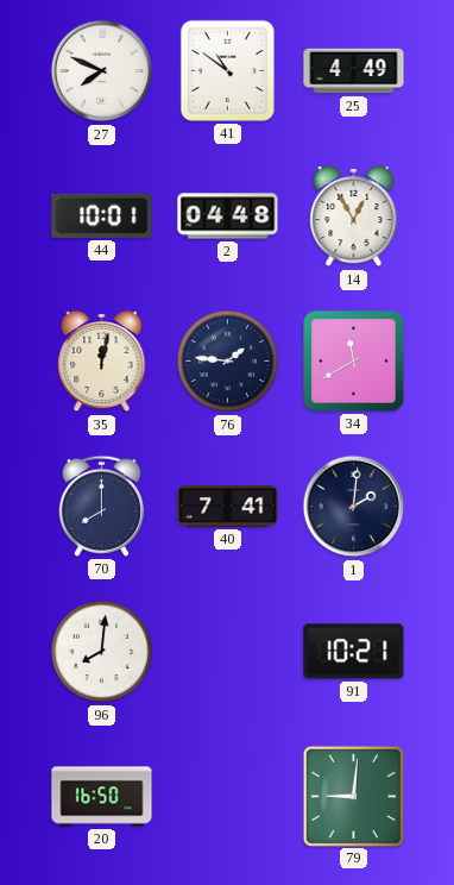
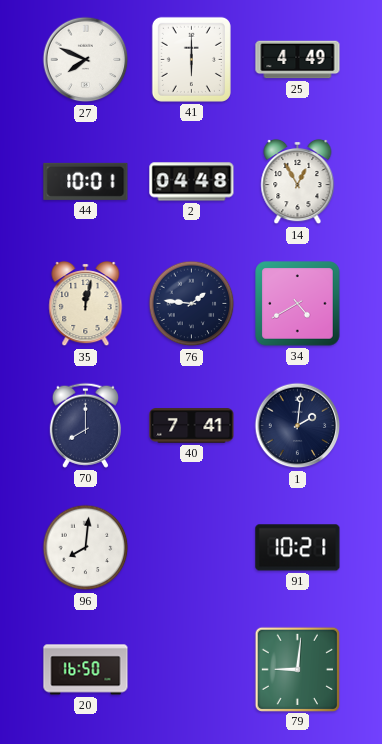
41: 10:51 -> 6:00 (191, 59)
34: 11:40 -> 4:40 (298, 304)
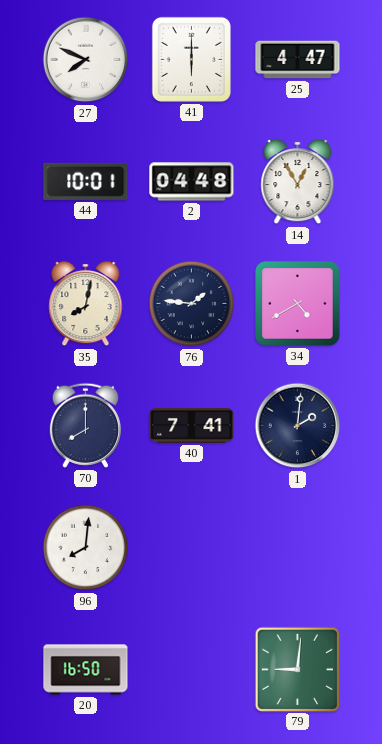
25: 4:49 -> 4:47 (298, 60)
35: 12:02 -> 8:02 (86, 304)
91: 10:21 -> none (298, 548)
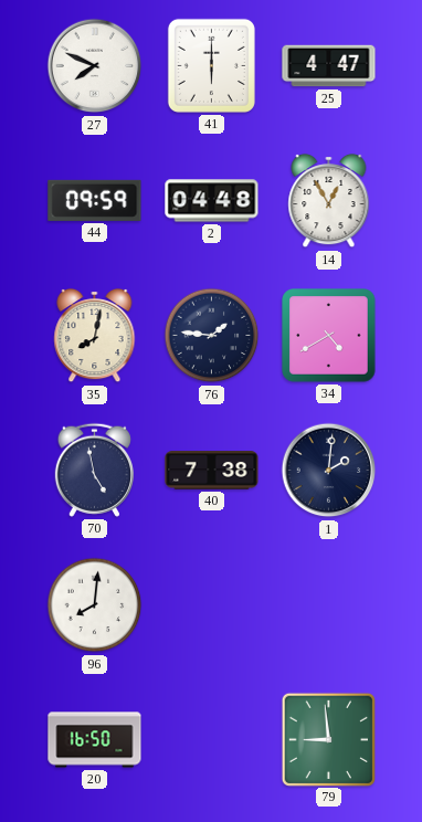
44: 10:01 -> 09:59 (95, 200)
70: 8:00 -> 4:58 (94, 470)
40: 7:41 -> 7:38 (212, 471)
79: 9:01 -> 8:59 (328, 739)
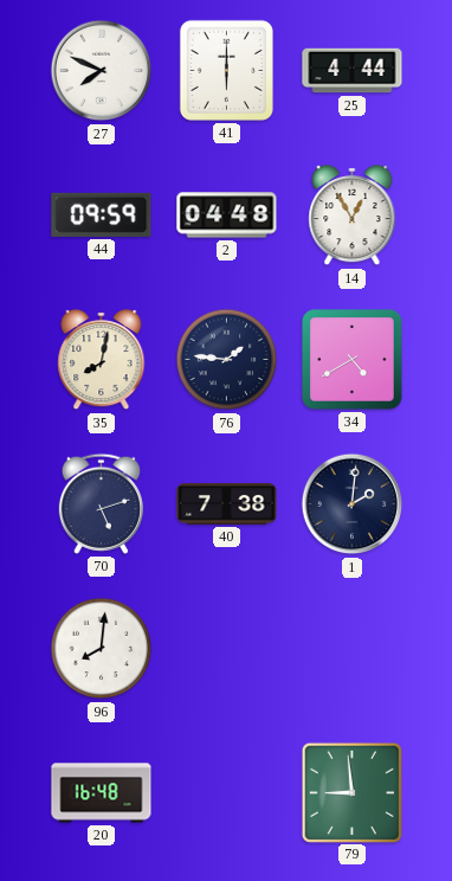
25: 4:47 -> 4:44 (353, 71)
70: 4:58 -> 5:12 (101, 503)
20: 16:50 -> 16:48 (102, 793)
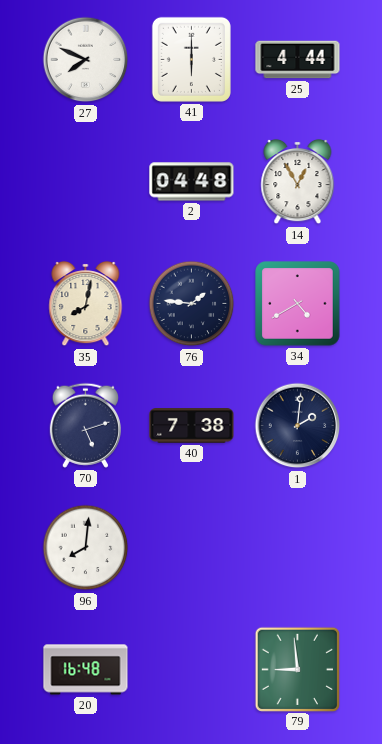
44: 09:59 -> none (102, 214)
